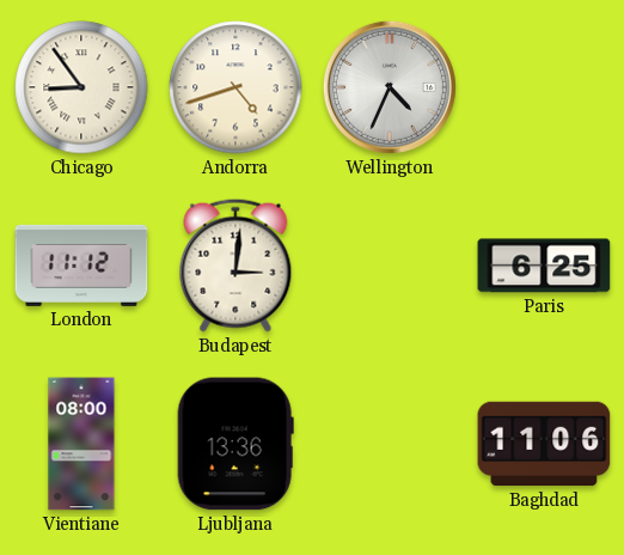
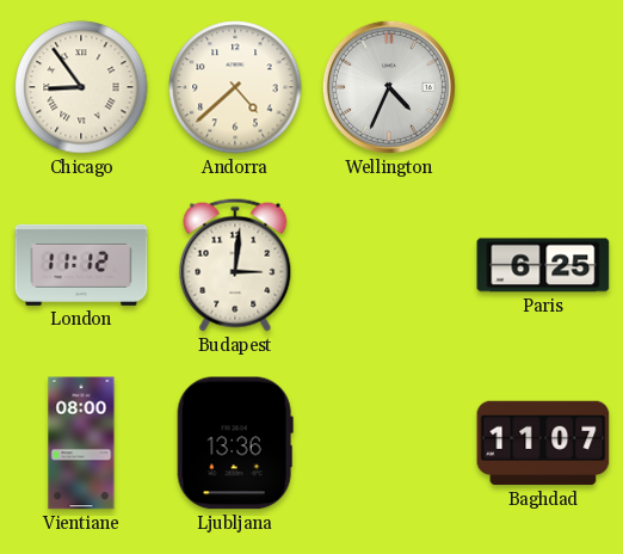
Andorra: 4:42 -> 4:38 (235, 87)
Baghdad: 11:06 -> 11:07 (543, 443)
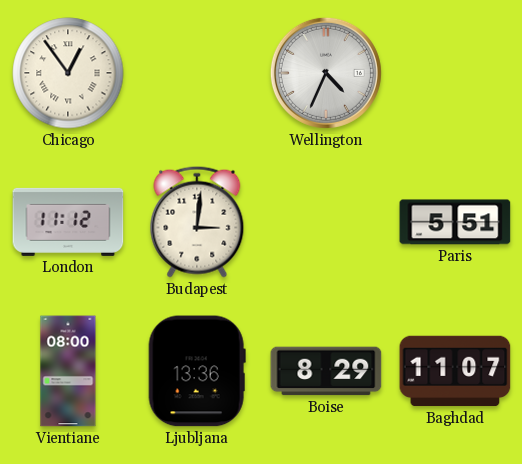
Chicago: 8:54 -> 12:54 (68, 73)
Andorra: 4:38 -> none (235, 87)
Paris: 6:25 -> 5:51 (455, 222)
Boise: none -> 8:29 (326, 371)
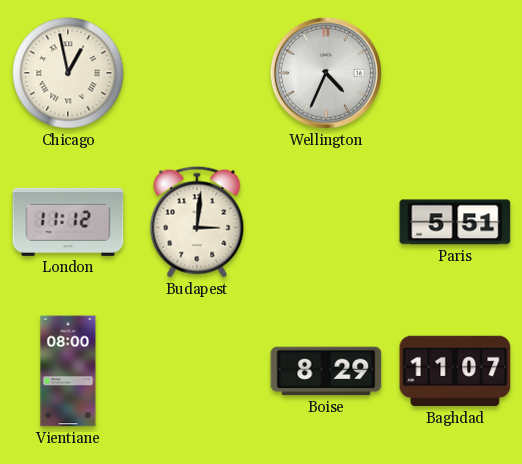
Chicago: 12:54 -> 12:58 (68, 73)
Ljubljana: 13:36 -> none (197, 371)
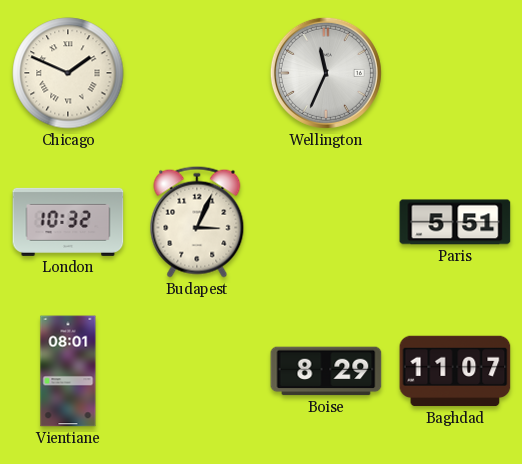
Chicago: 12:58 -> 1:49 (68, 73)
Wellington: 4:34 -> 11:34 (326, 73)
London: 11:12 -> 10:32 (68, 222)
Budapest: 3:01 -> 3:04 (197, 222)
Vientiane: 08:00 -> 08:01 (68, 371)
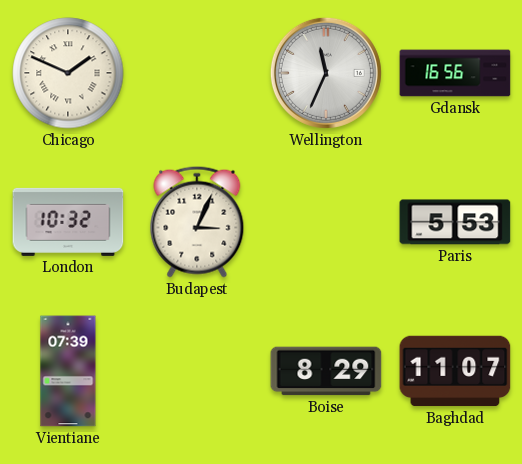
Gdansk: none -> 16:56 (455, 73)
Paris: 5:51 -> 5:53 (455, 222)
Vientiane: 08:01 -> 07:39 (68, 371)
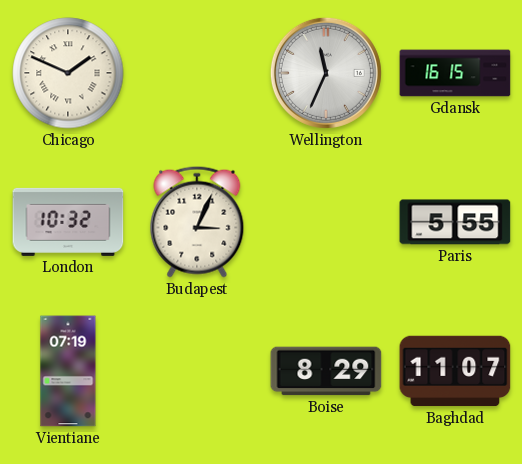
Gdansk: 16:56 -> 16:15 (455, 73)
Paris: 5:53 -> 5:55 (455, 222)
Vientiane: 07:39 -> 07:19 (68, 371)
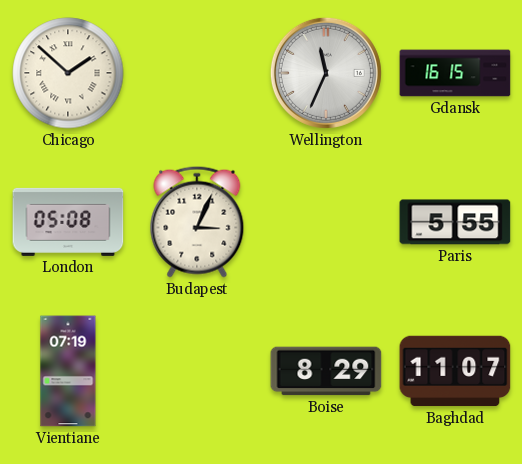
Chicago: 1:49 -> 1:52 (68, 73)
London: 10:32 -> 05:08 (68, 222)
